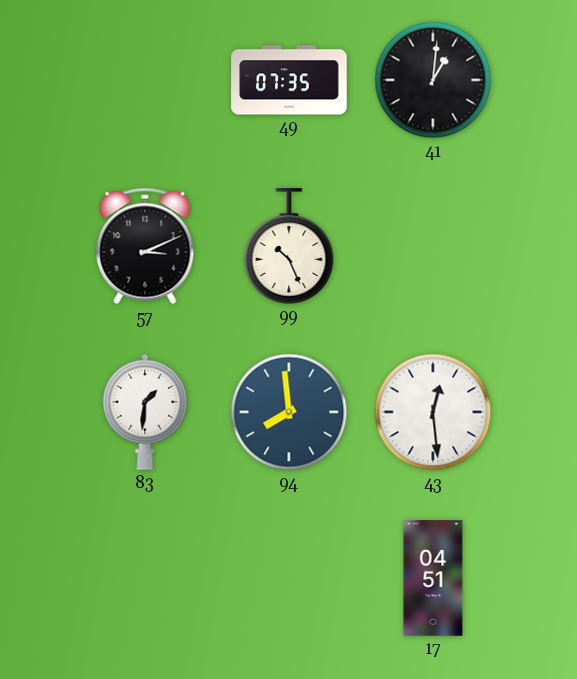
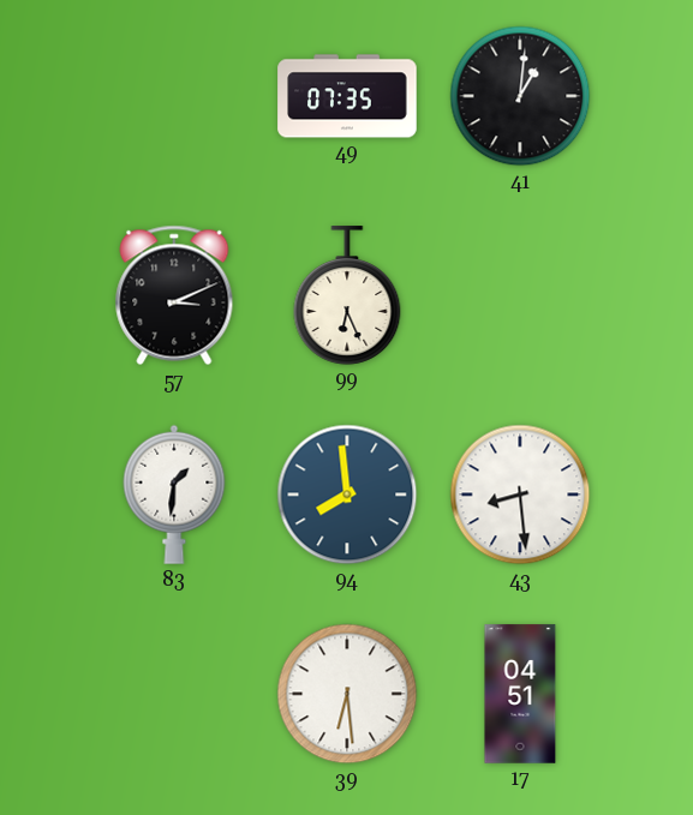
99: 10:26 -> 6:26 (347, 295)
43: 12:29 -> 8:29 (520, 495)
39: none -> 6:29 (347, 694)
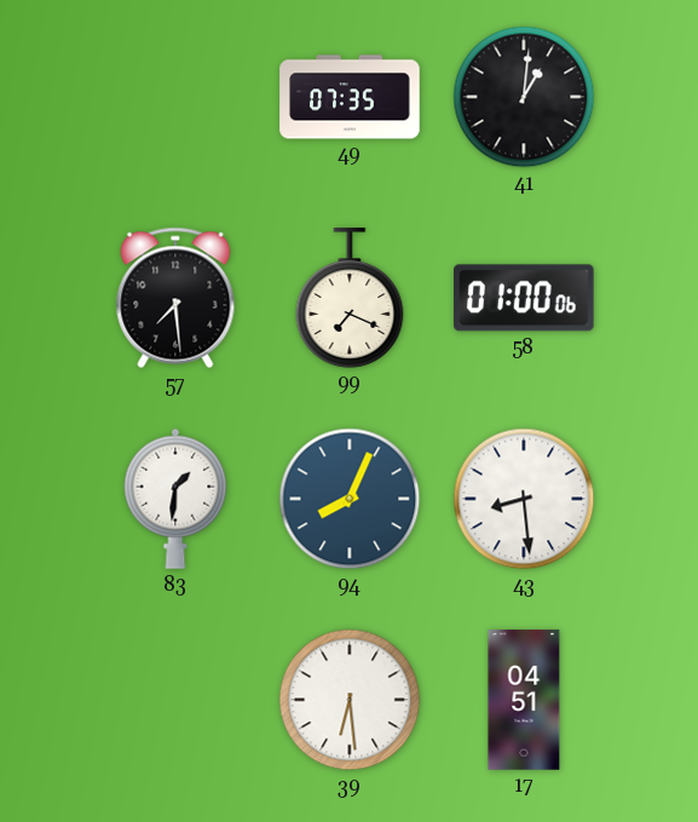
57: 3:11 -> 7:29 (175, 298)
99: 6:26 -> 7:19 (350, 298)
58: none -> 01:00 (524, 298)
94: 7:59 -> 8:04 (350, 499)
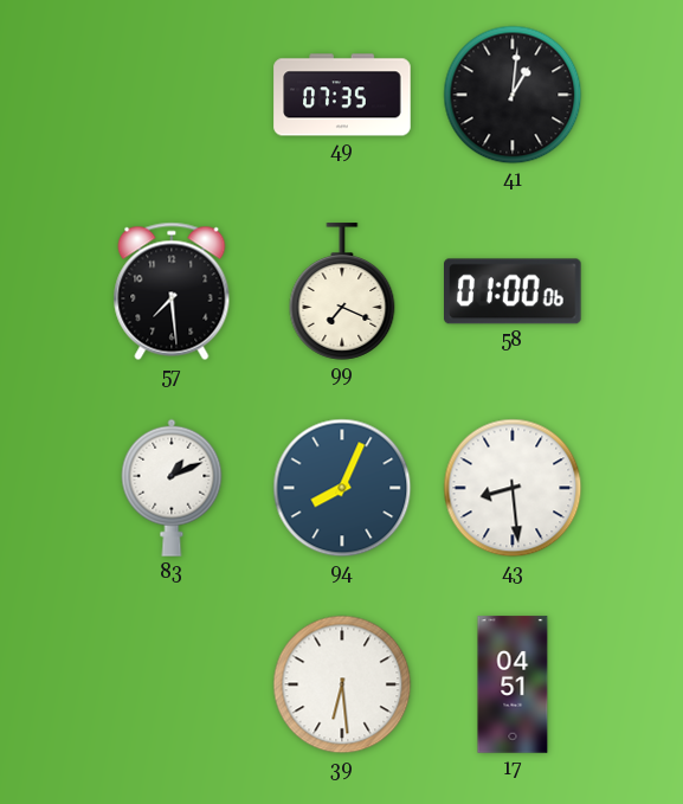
83: 1:31 -> 1:11 (172, 488)
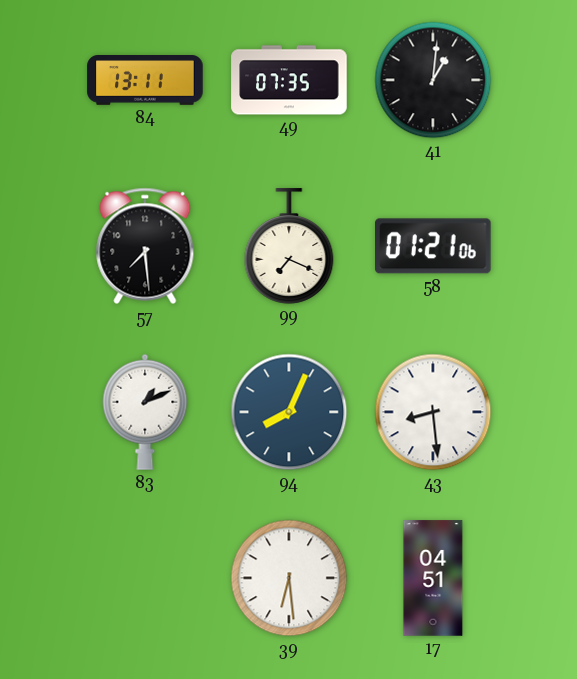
84: none -> 13:11 (145, 80)
58: 01:00 -> 01:21 (433, 246)
